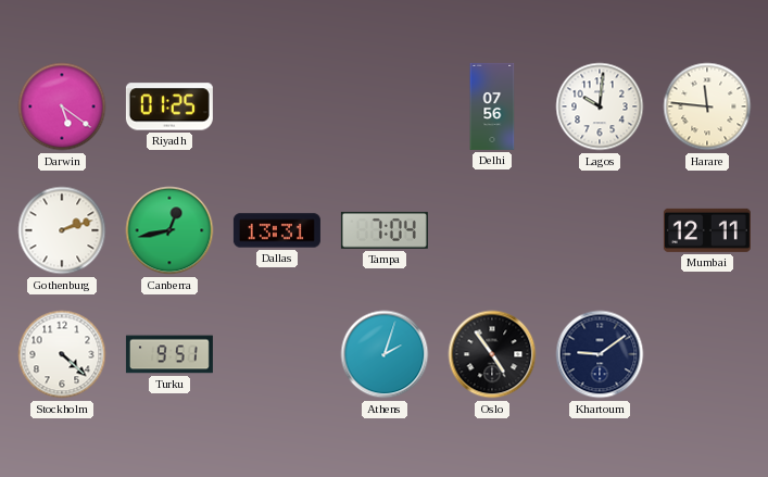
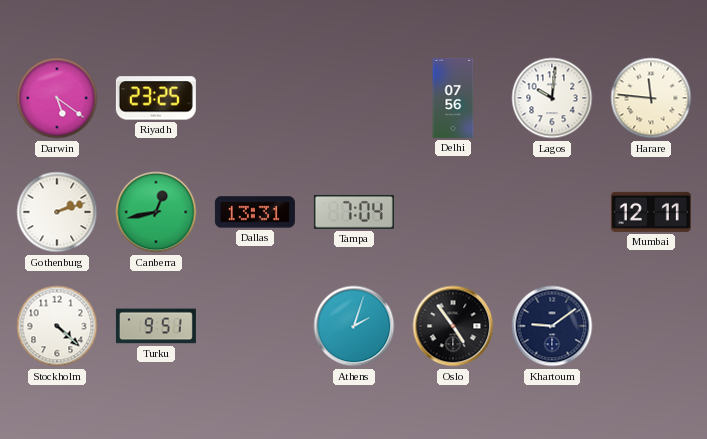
Riyadh: 01:25 -> 23:25 (156, 98)
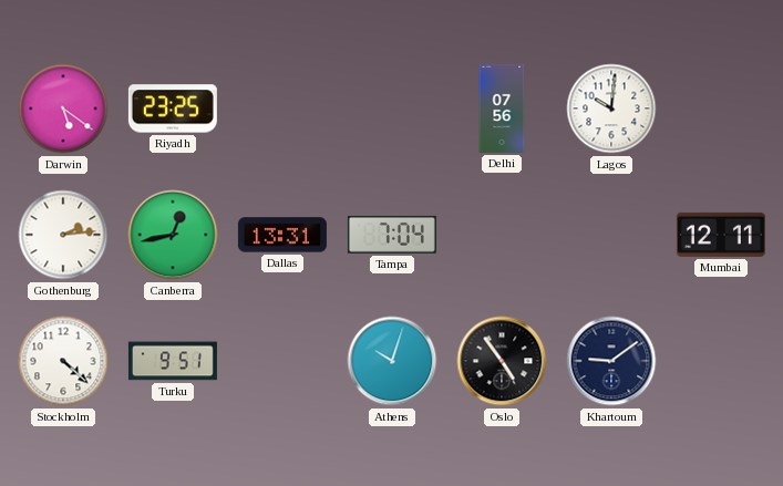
Harare: 11:46 -> none (651, 98)
Gothenburg: 2:12 -> 2:14 (63, 235)
Athens: 2:03 -> 10:03 (392, 361)
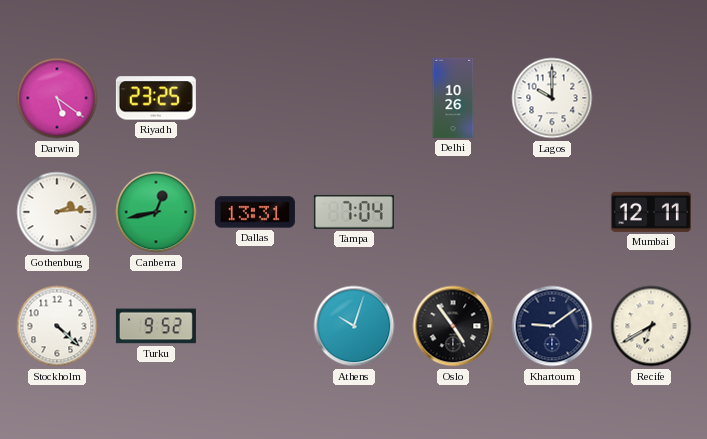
Delhi: 07:56 -> 10:26 (453, 98)
Lagos: 10:01 -> 10:00 (552, 98)
Turku: 9:51 -> 9:52 (156, 326)
Recife: none -> 6:40 (651, 326)
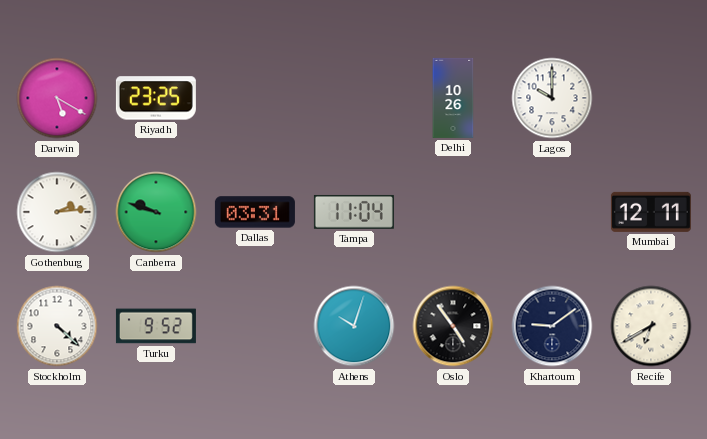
Darwin: 5:21 -> 5:20 (57, 98)
Canberra: 12:43 -> 9:48 (156, 212)
Dallas: 13:31 -> 03:31 (255, 212)
Tampa: 7:04 -> 11:04 (354, 212)
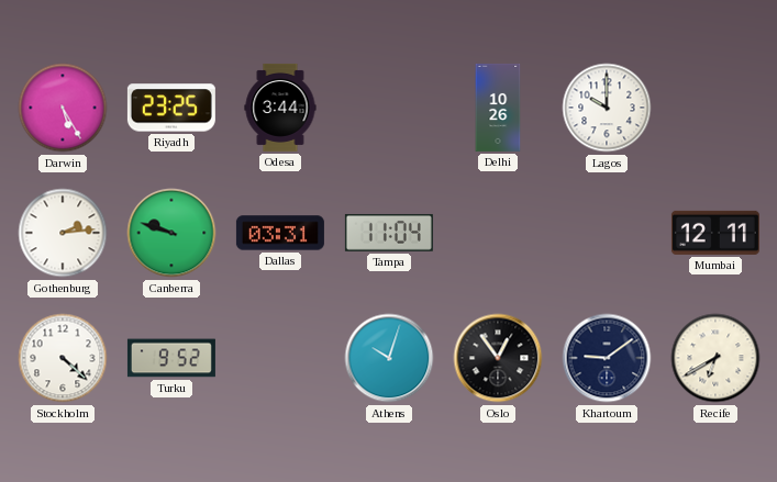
Darwin: 5:20 -> 5:25 (63, 108)
Odesa: none -> 3:44 (280, 108)
Oslo: 4:54 -> 12:54 (498, 358)
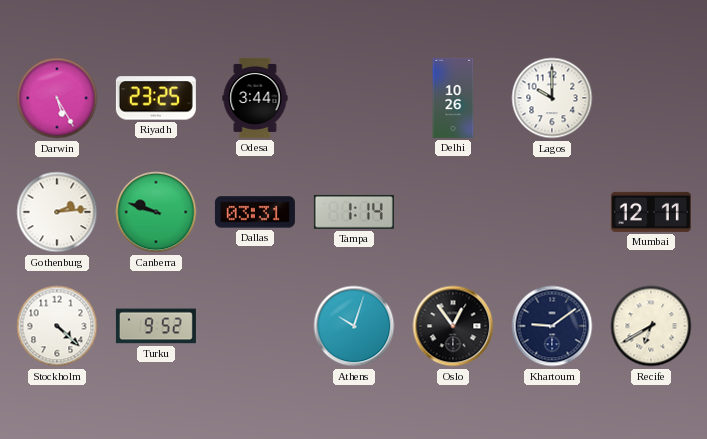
Tampa: 11:04 -> 1:14 (354, 212)
